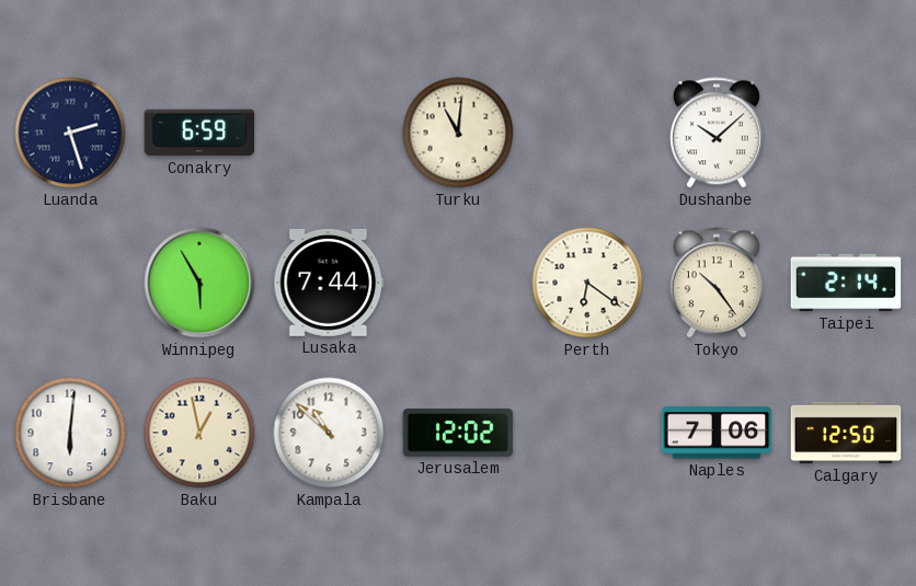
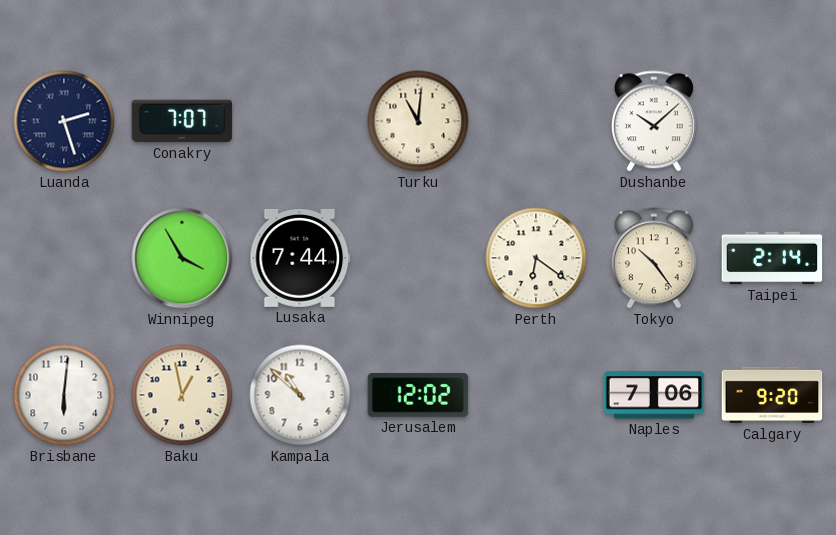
Conakry: 6:59 -> 7:07 (182, 121)
Winnipeg: 5:55 -> 3:55 (182, 258)
Calgary: 12:50 -> 9:20 (772, 395)
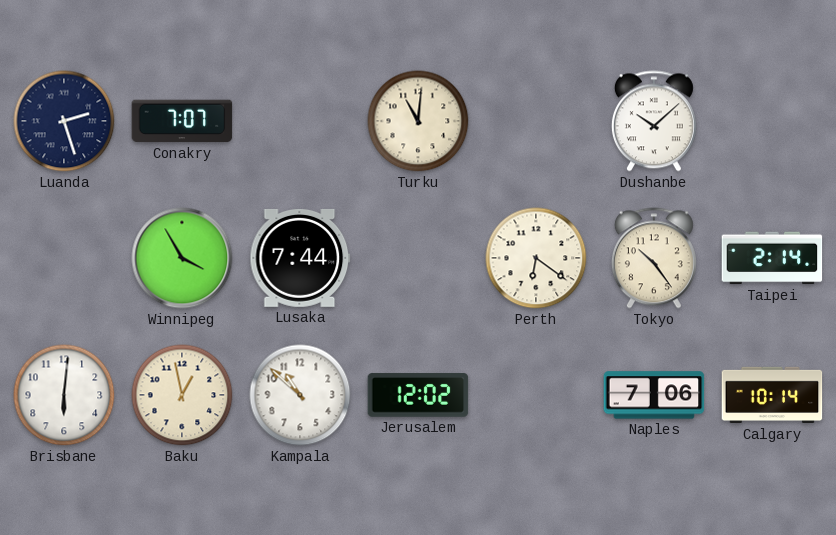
Calgary: 9:20 -> 10:14 (772, 395)
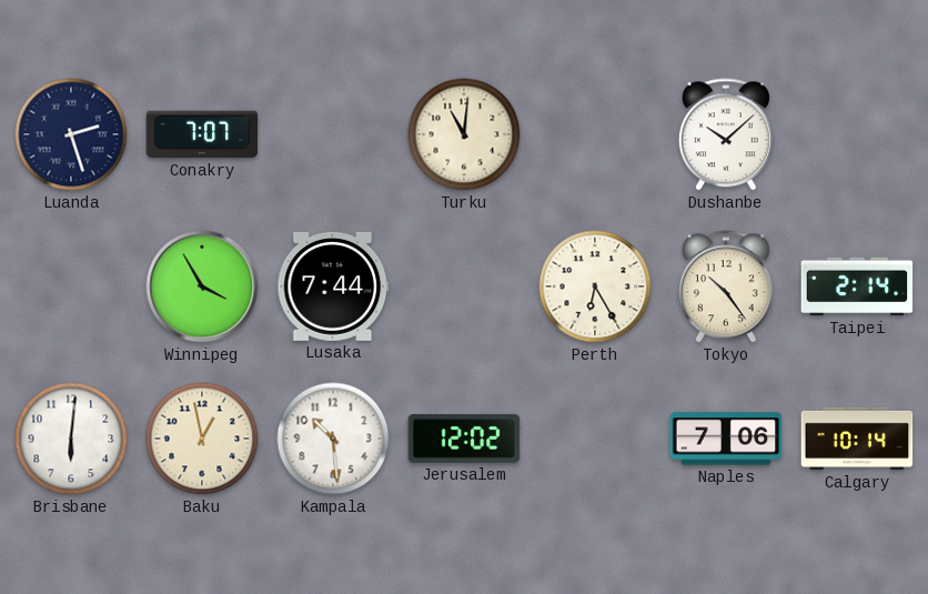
Perth: 6:21 -> 6:25 (595, 286)
Kampala: 10:52 -> 10:29 (333, 439)
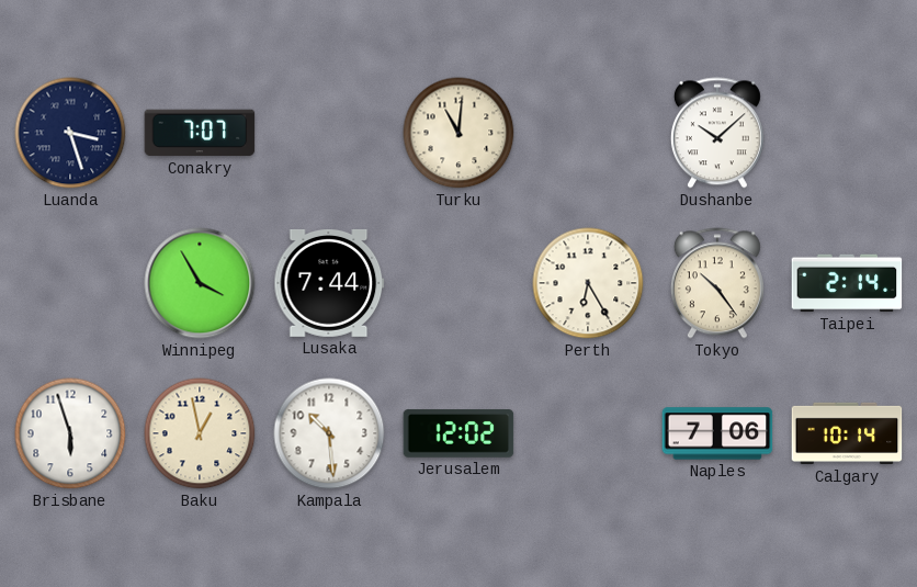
Luanda: 2:27 -> 3:27 (70, 133)
Brisbane: 6:01 -> 5:57 (70, 433)
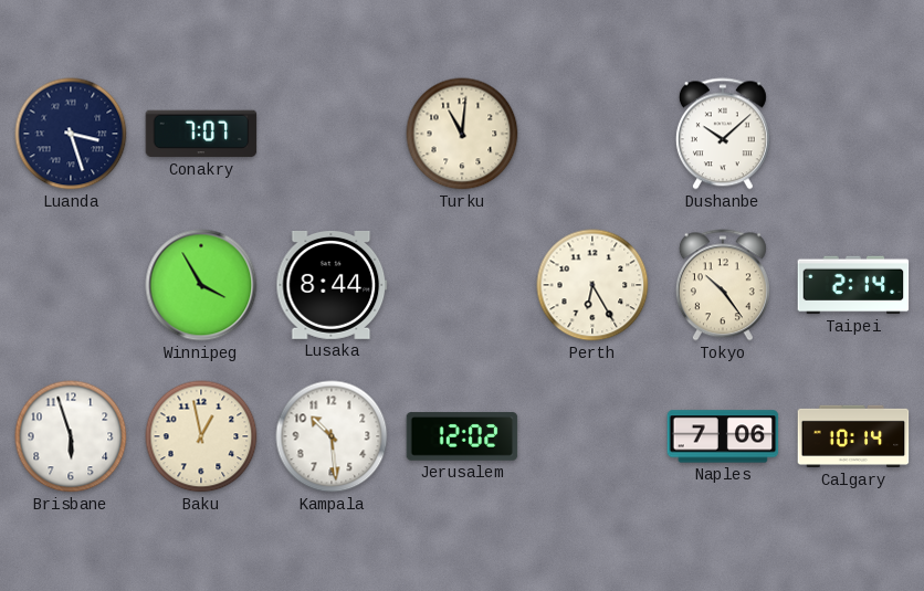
Lusaka: 7:44 -> 8:44 (332, 285)
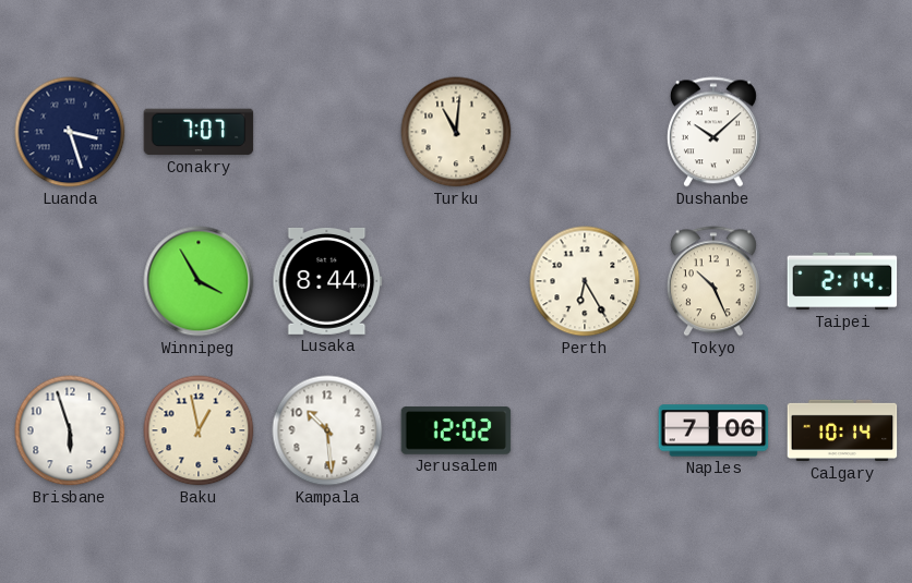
Tokyo: 10:24 -> 10:26 (713, 281)
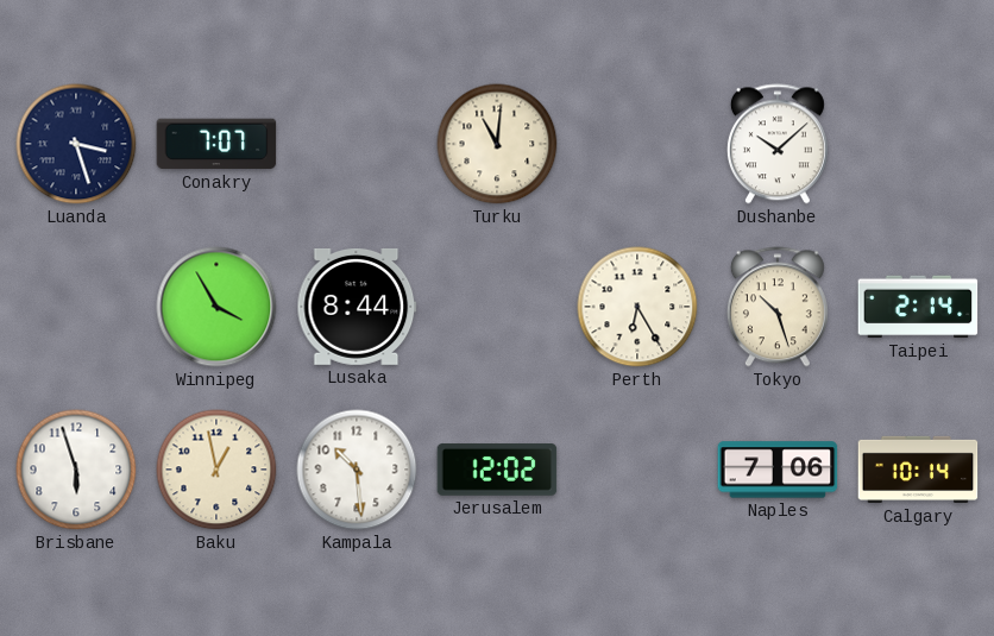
Tokyo: 10:26 -> 10:27 (778, 307)
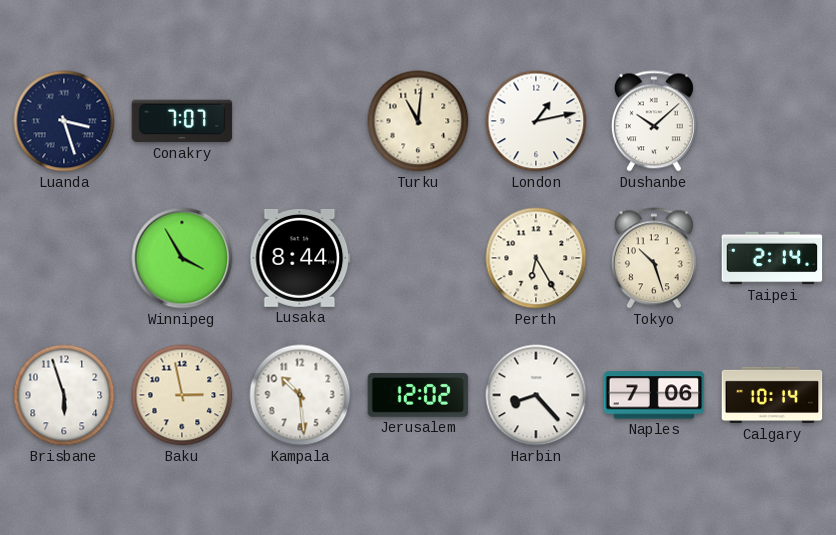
London: none -> 1:13 (536, 121)
Baku: 12:58 -> 2:58 (182, 395)
Harbin: none -> 8:23 (536, 395)
